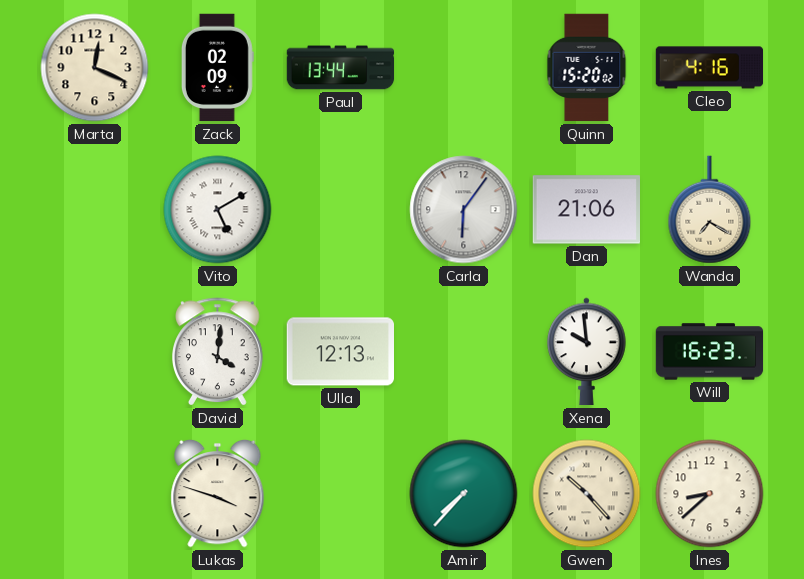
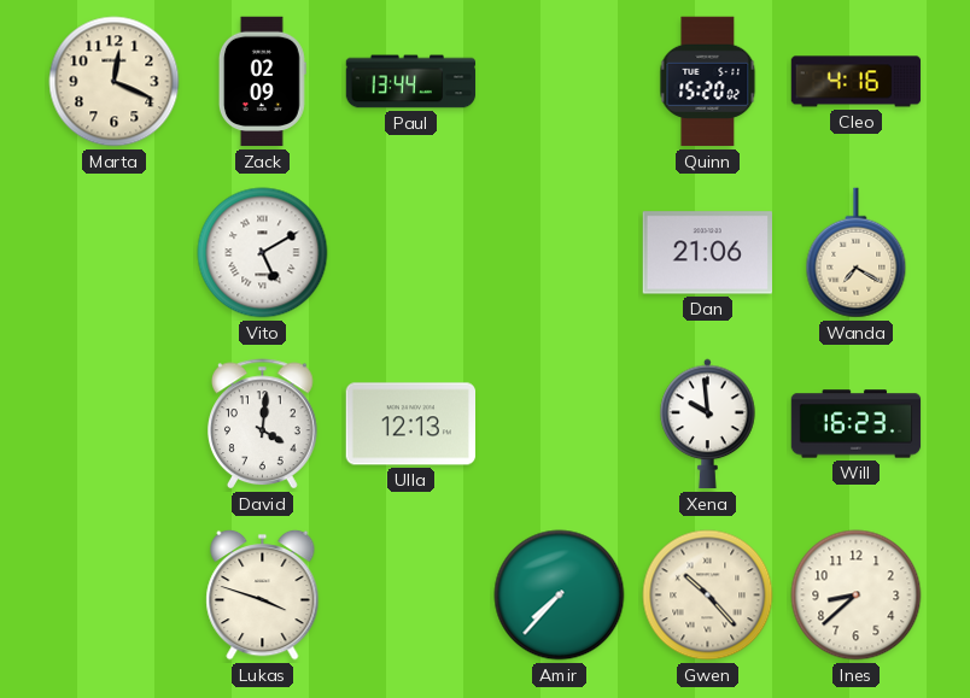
Carla: 6:06 -> none (464, 210)
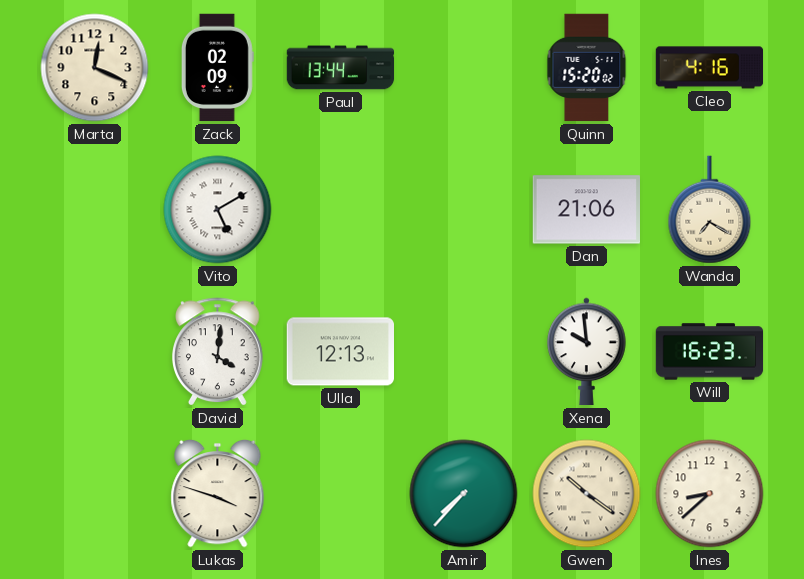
Gwen: 10:23 -> 10:21 (587, 494)
